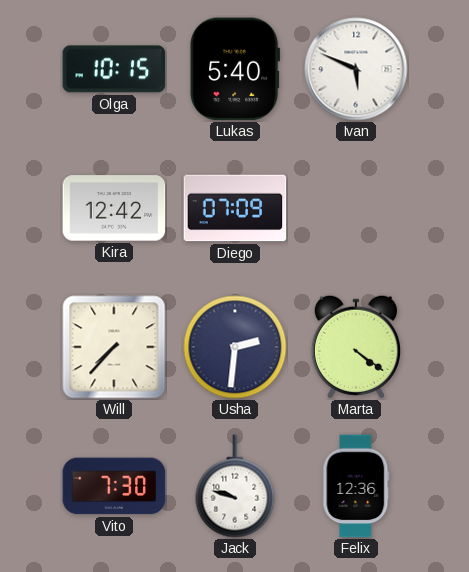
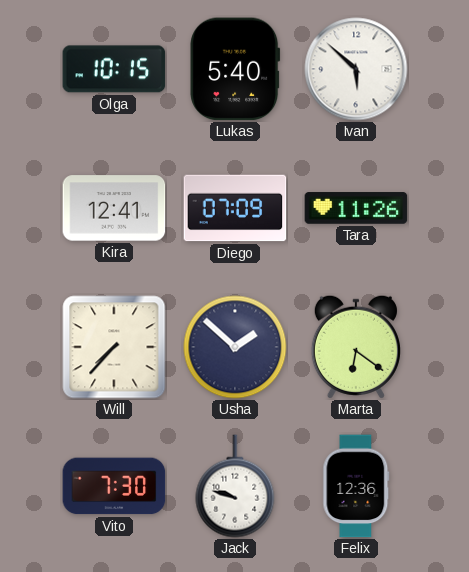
Ivan: 5:49 -> 5:52 (356, 69)
Kira: 12:42 -> 12:41 (114, 208)
Tara: none -> 11:26 (356, 208)
Usha: 2:31 -> 1:52 (235, 347)
Marta: 4:21 -> 6:21 (356, 347)
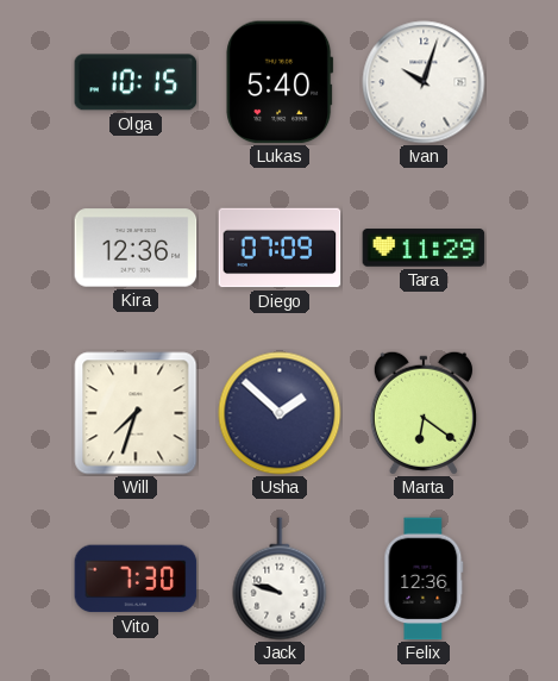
Ivan: 5:52 -> 10:03 (424, 82)
Kira: 12:41 -> 12:36 (136, 248)
Tara: 11:26 -> 11:29 (424, 248)
Will: 7:37 -> 7:33 (136, 413)
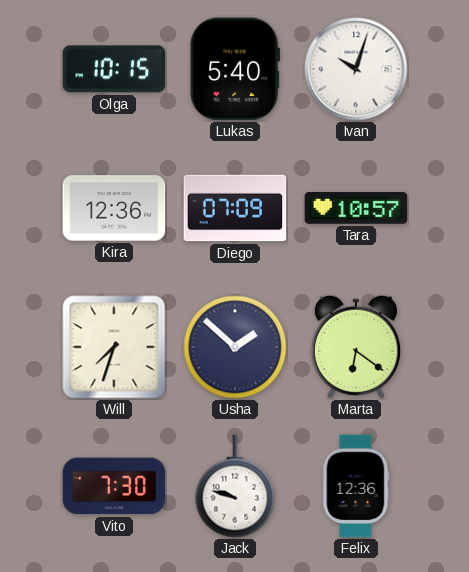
Tara: 11:29 -> 10:57 (356, 208)
